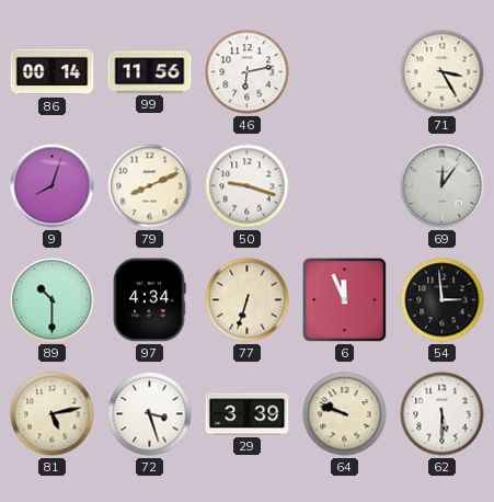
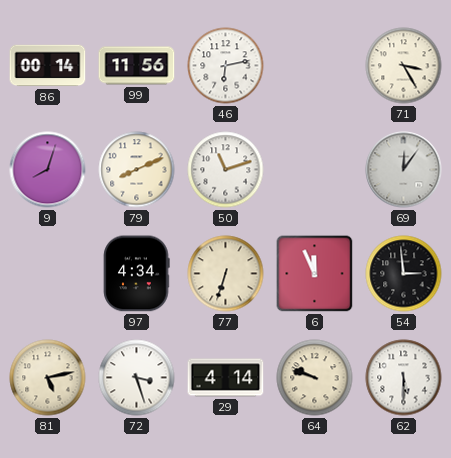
50: 9:18 -> 11:12 (226, 170)
89: 10:30 -> none (53, 300)
29: 3:39 -> 4:14 (226, 378)
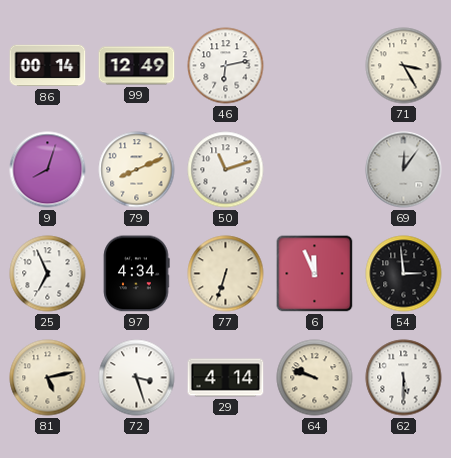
99: 11:56 -> 12:49 (137, 66)
25: none -> 6:56 (48, 274)
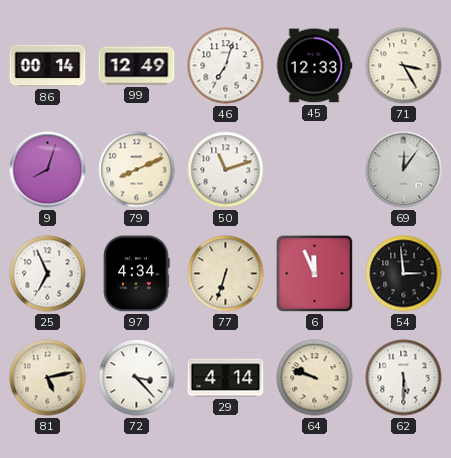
46: 6:13 -> 7:03 (226, 66)
45: none -> 12:33 (314, 66)
72: 3:27 -> 3:23 (137, 378)
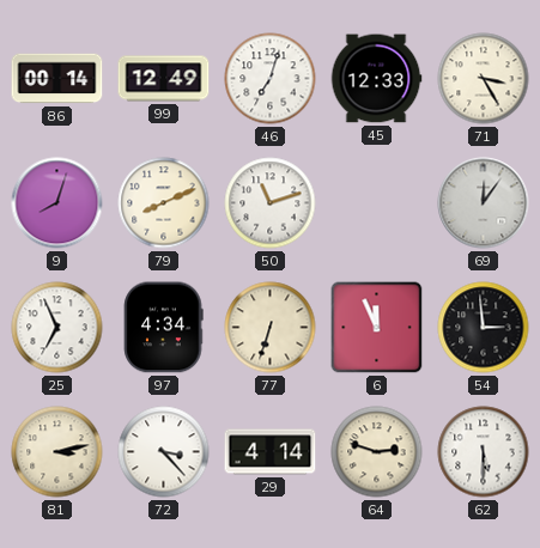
81: 5:13 -> 3:13 (57, 452)
64: 9:48 -> 2:48 (377, 452)
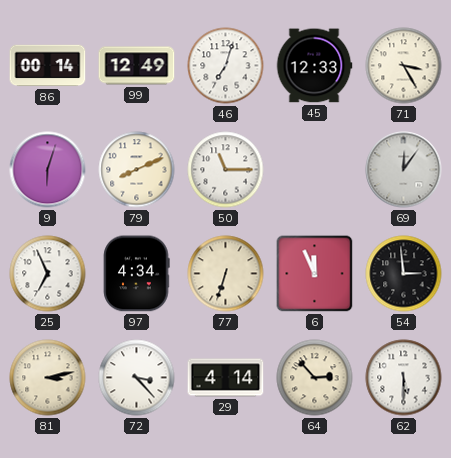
9: 8:03 -> 6:03 (48, 170)
50: 11:12 -> 11:15 (226, 170)
64: 2:48 -> 2:53 (315, 378)
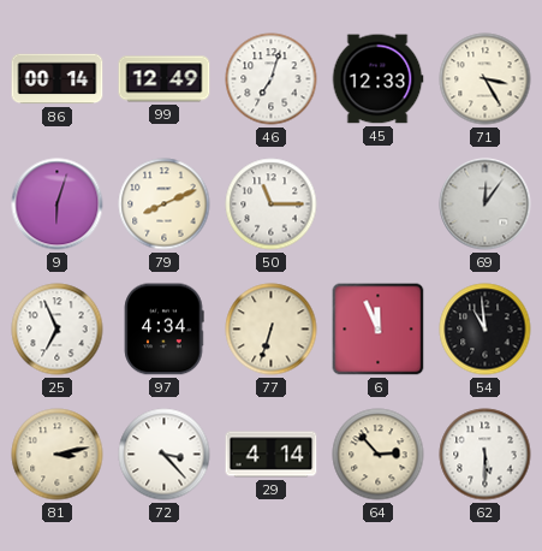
54: 2:59 -> 10:59 (486, 330)
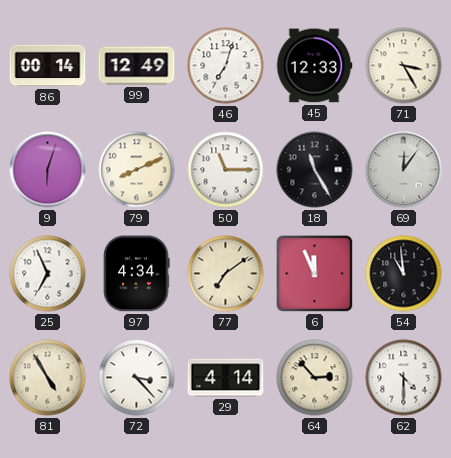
18: none -> 11:25 (315, 170)
77: 6:33 -> 7:09 (226, 274)
81: 3:13 -> 4:55 (48, 378)
62: 5:30 -> 4:30 (404, 378)
